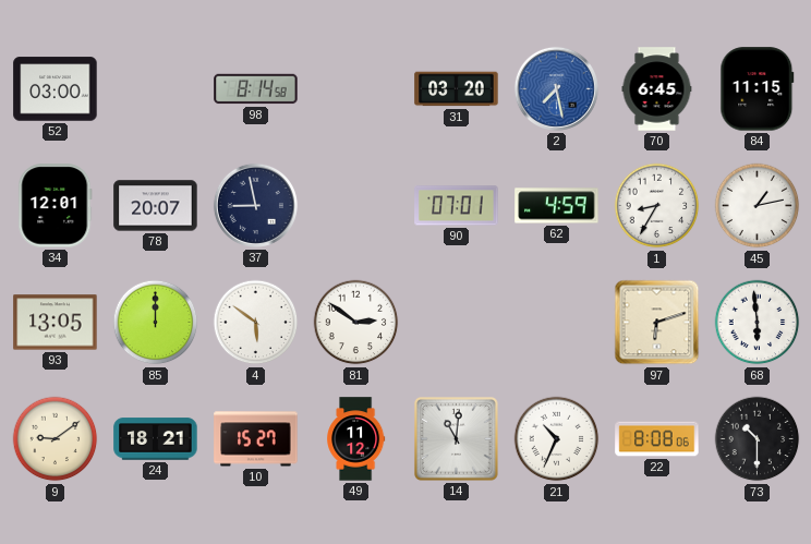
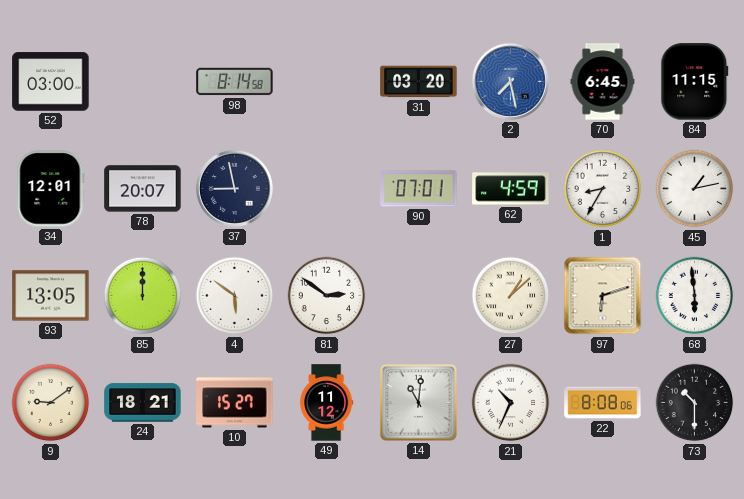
27: none -> 1:08 (511, 296)
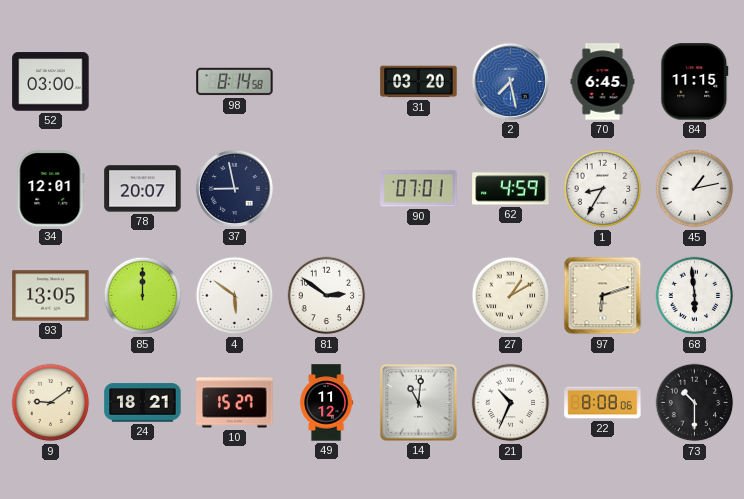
27: 1:08 -> 1:10 (511, 296)
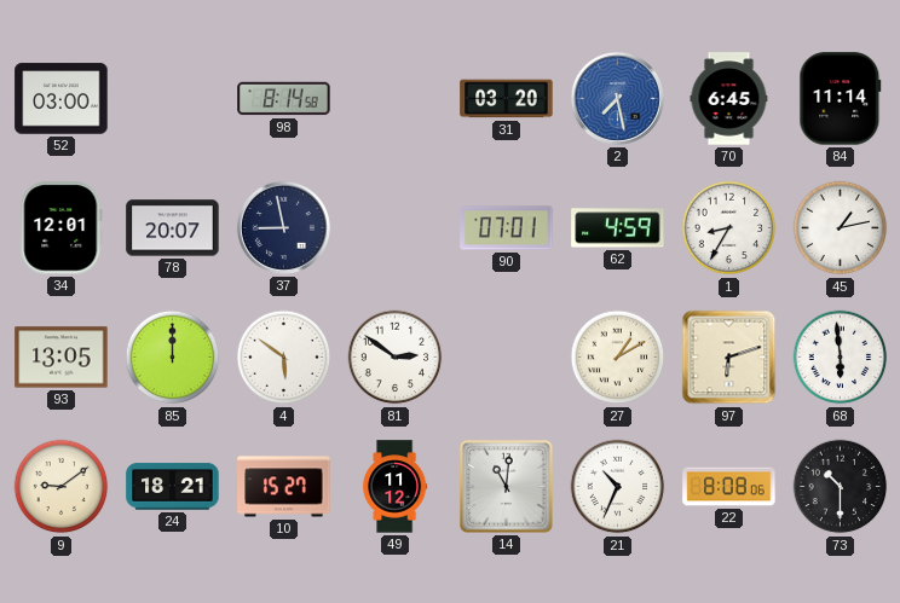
84: 11:15 -> 11:14 (841, 99)
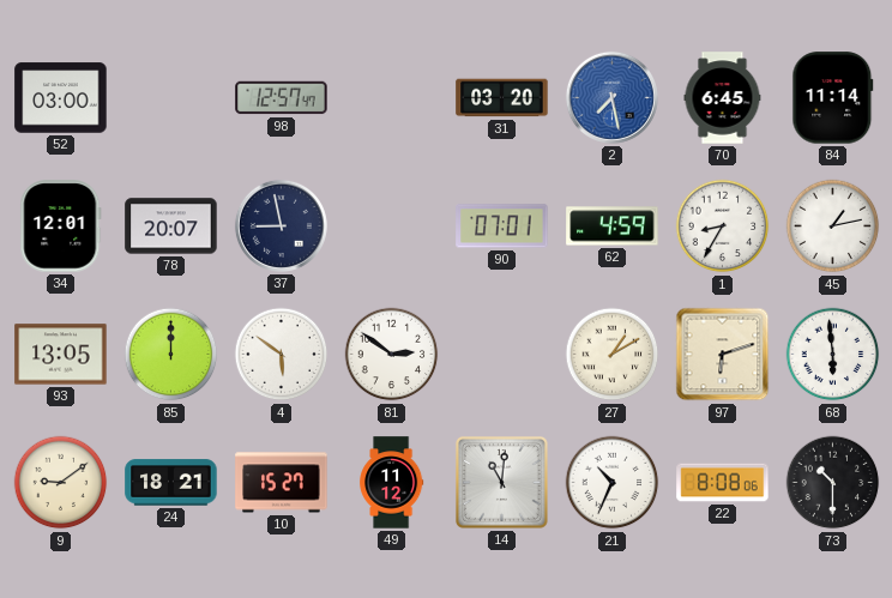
98: 8:14 -> 12:57 (282, 98)
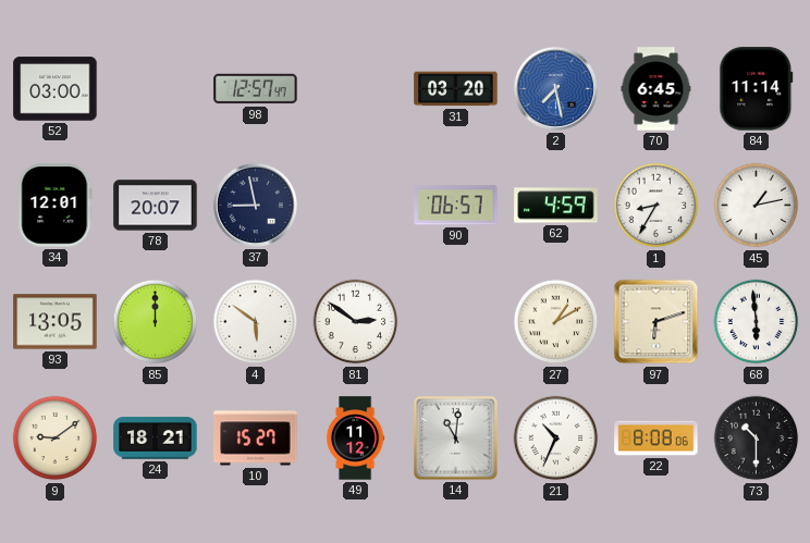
90: 07:01 -> 06:57 (456, 206)
